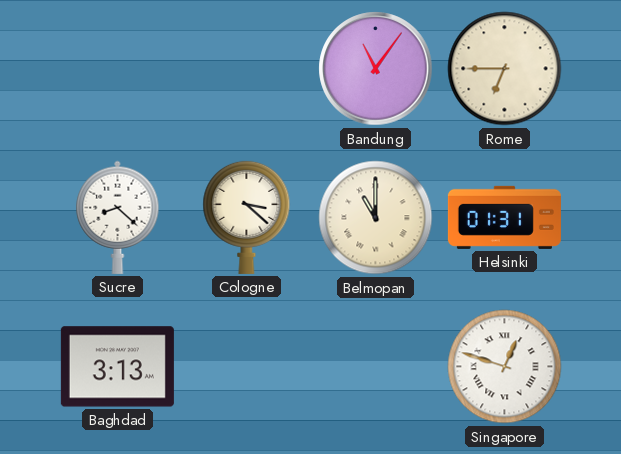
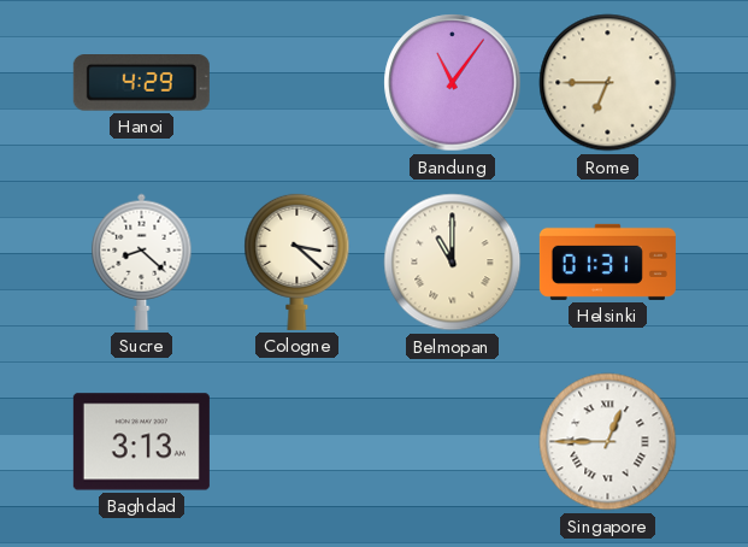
Hanoi: none -> 4:29 (141, 83)
Singapore: 12:48 -> 12:45 (608, 442)
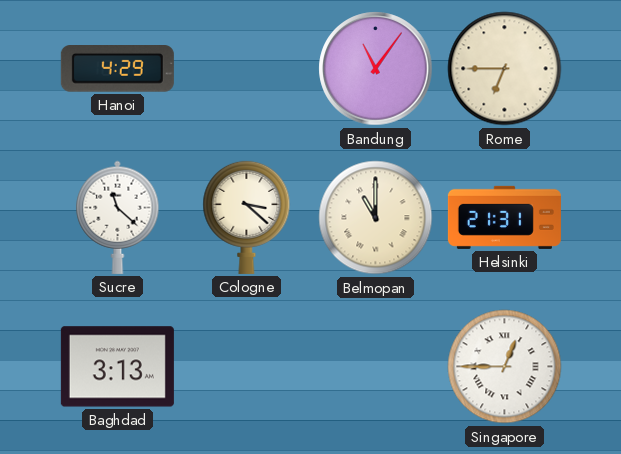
Sucre: 8:22 -> 11:22 (118, 217)
Helsinki: 01:31 -> 21:31 (504, 217)
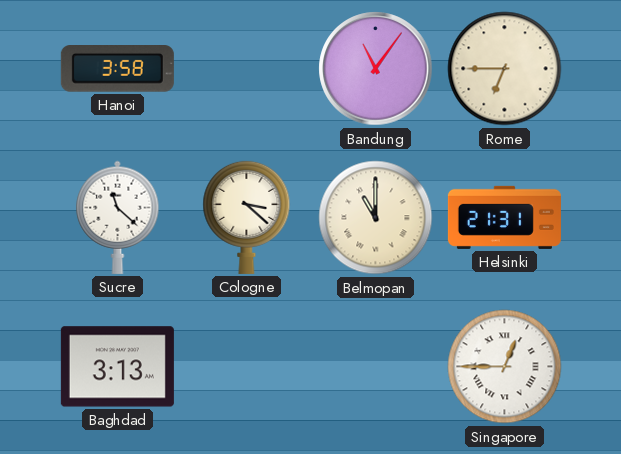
Hanoi: 4:29 -> 3:58 (117, 69)
